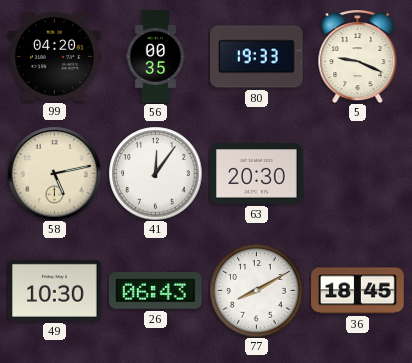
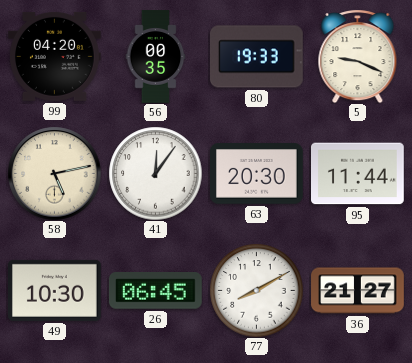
95: none -> 11:44 (358, 174)
26: 06:43 -> 06:45 (156, 291)
36: 18:45 -> 21:27 (358, 291)
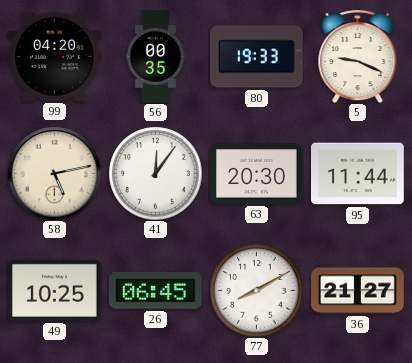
49: 10:30 -> 10:25 (55, 290)
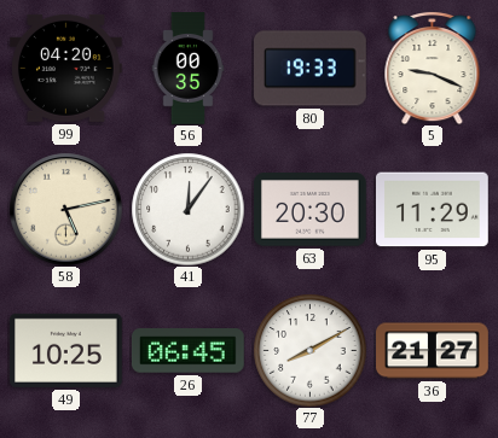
95: 11:44 -> 11:29 (433, 210)
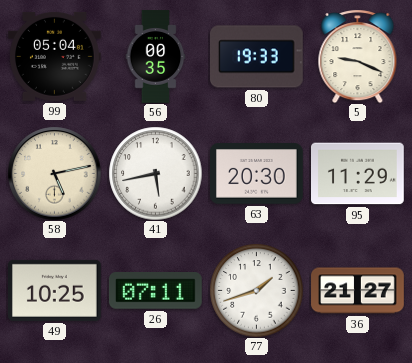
99: 04:20 -> 05:04 (55, 56)
41: 12:06 -> 5:43 (155, 173)
26: 06:45 -> 07:11 (156, 291)
77: 8:10 -> 1:42 (256, 290)
